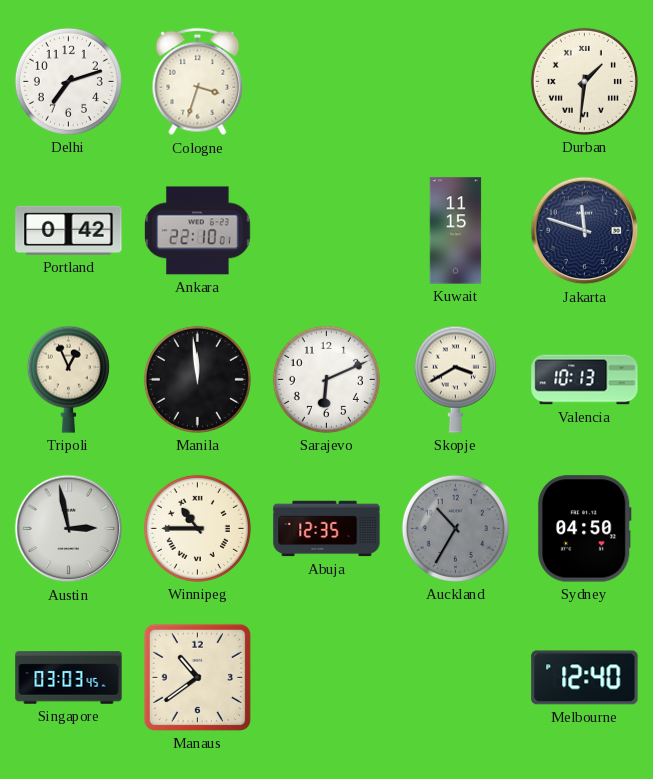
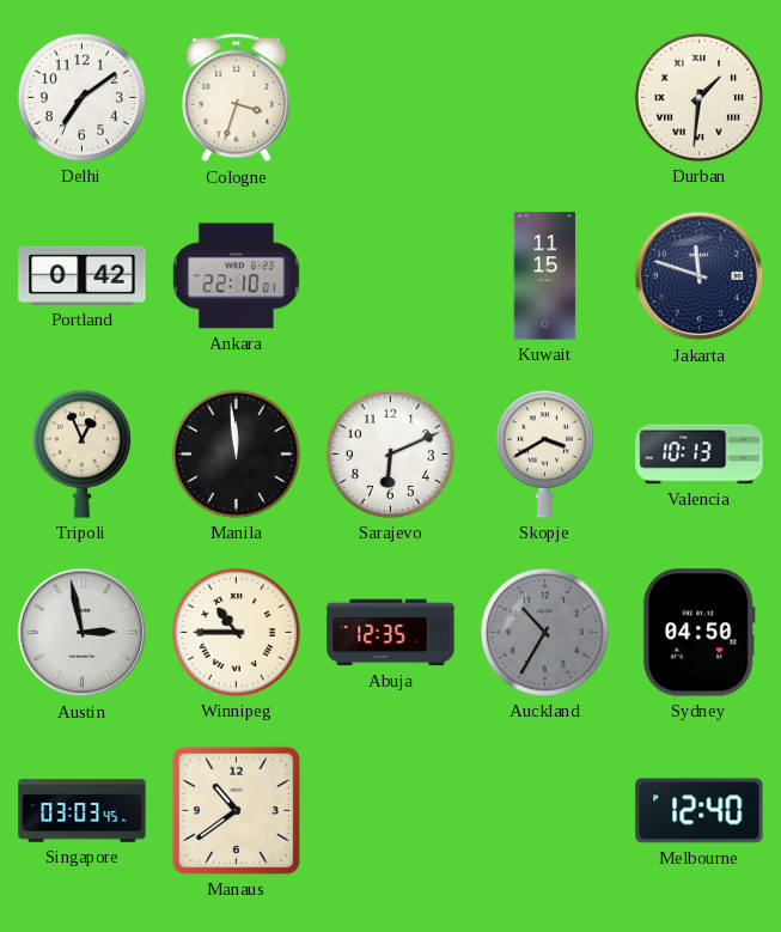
Delhi: 7:12 -> 7:09 (81, 97)
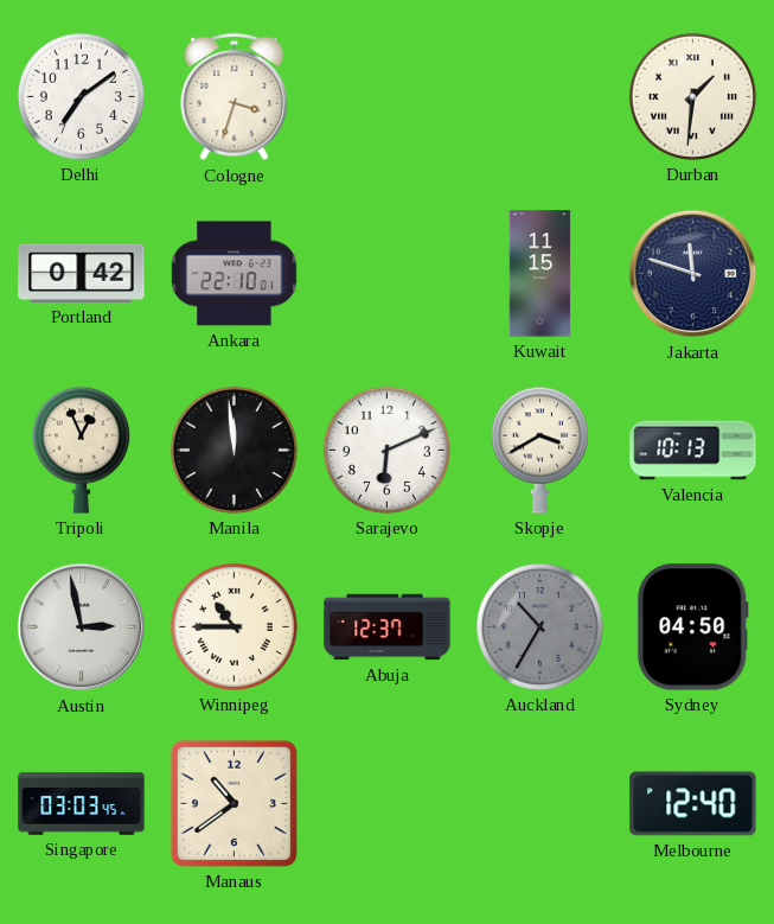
Abuja: 12:35 -> 12:37 (388, 627)
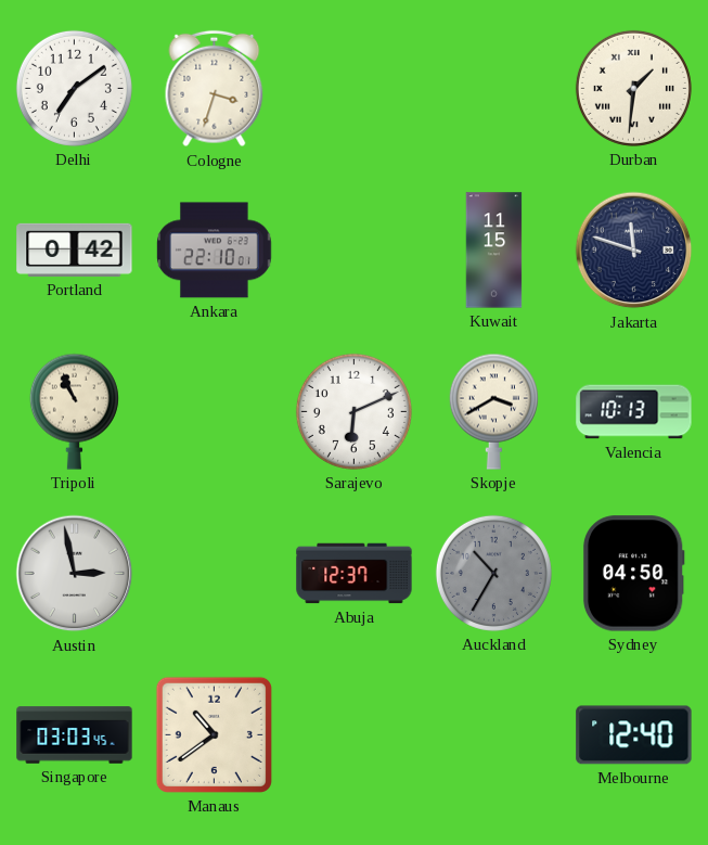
Tripoli: 12:56 -> 10:56 (74, 411)
Manila: 11:59 -> none (234, 450)
Winnipeg: 10:45 -> none (234, 626)
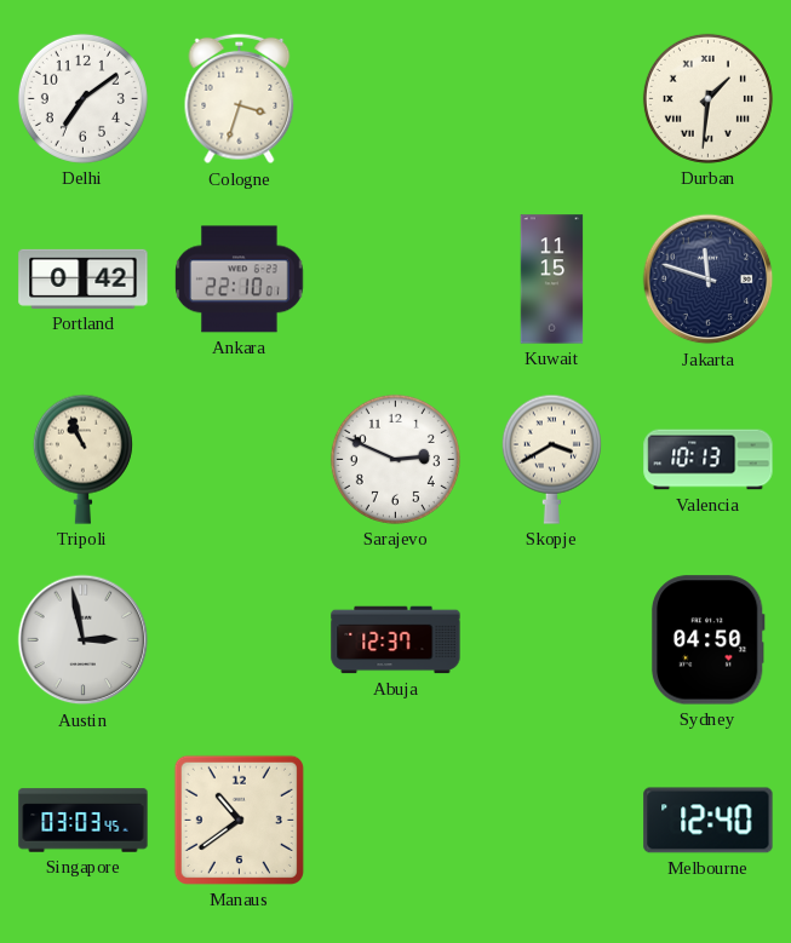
Sarajevo: 6:11 -> 2:49 (395, 459)
Auckland: 10:35 -> none (493, 573)
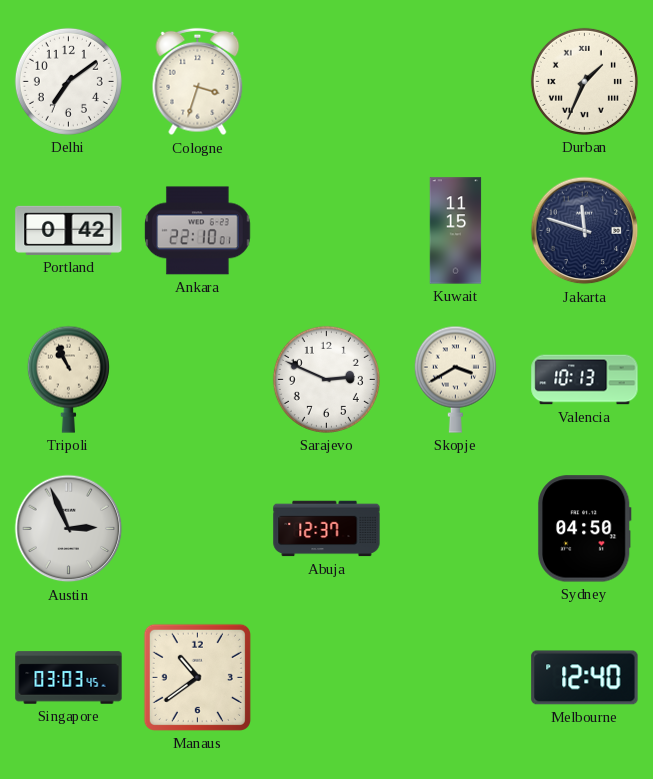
Durban: 1:31 -> 1:34 (584, 81)
Austin: 2:58 -> 2:56 (69, 529)
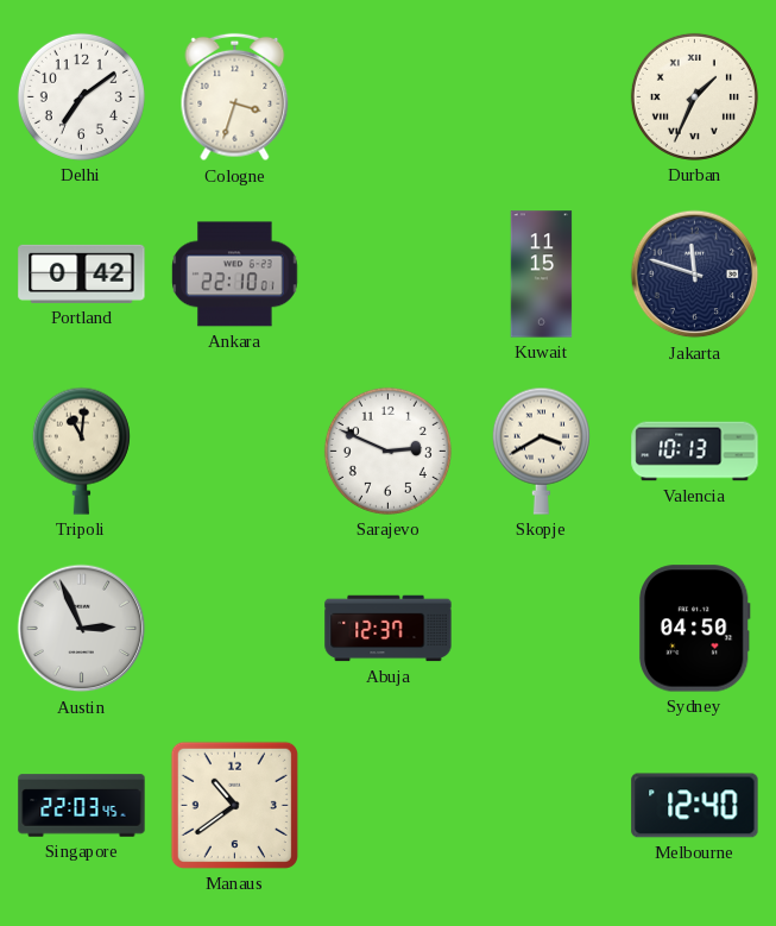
Tripoli: 10:56 -> 11:01 (81, 451)
Singapore: 03:03 -> 22:03 (82, 806)
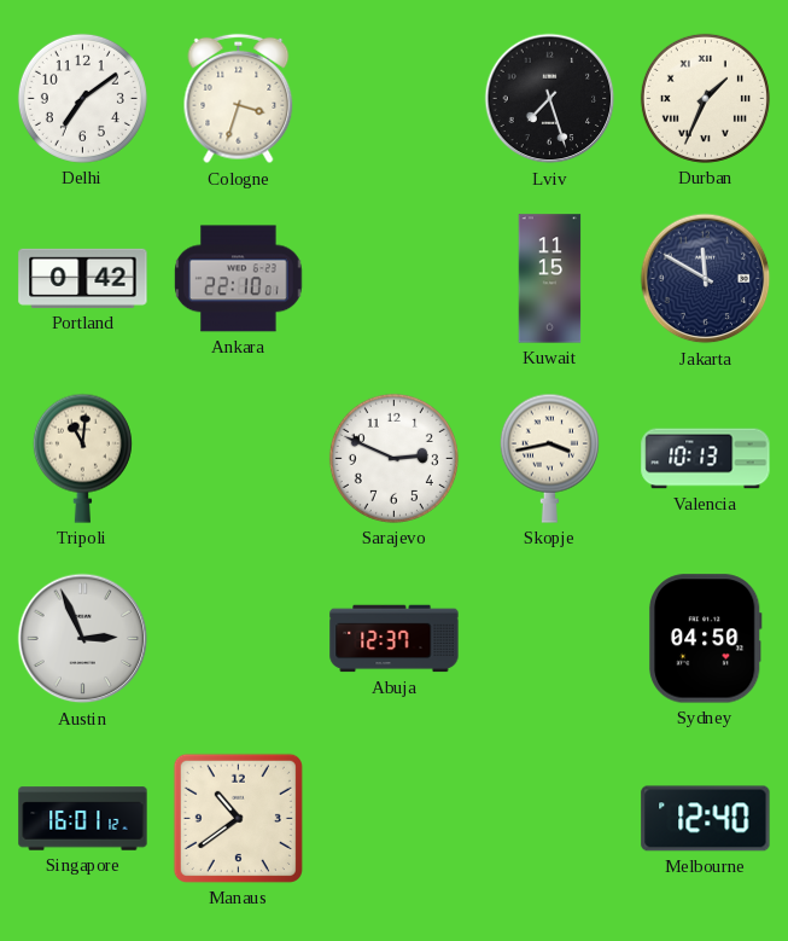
Lviv: none -> 7:27 (550, 99)
Jakarta: 11:48 -> 11:50 (706, 279)
Skopje: 3:40 -> 3:43 (549, 458)
Singapore: 22:03 -> 16:01 (83, 819)
